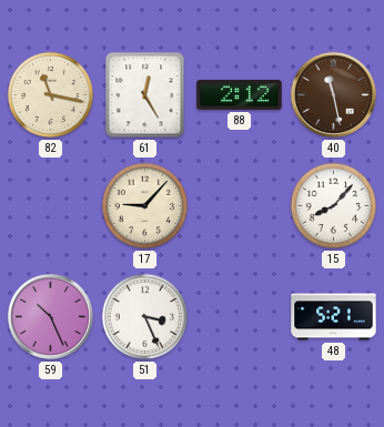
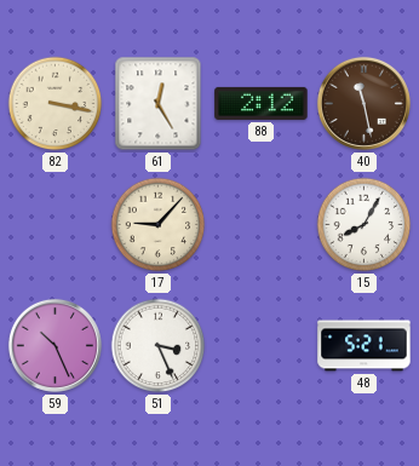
82: 11:17 -> 3:17 (56, 104)
15: 8:07 -> 8:05 (365, 225)
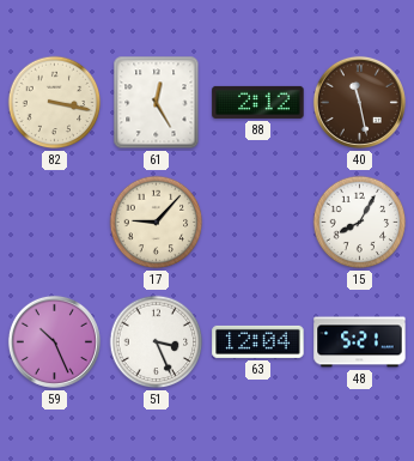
63: none -> 12:04 (258, 341)
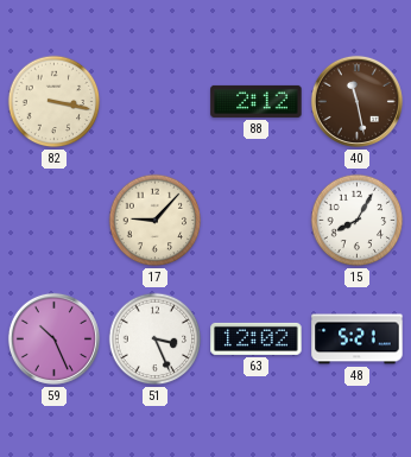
61: 12:25 -> none (157, 103)
63: 12:04 -> 12:02 (257, 338)
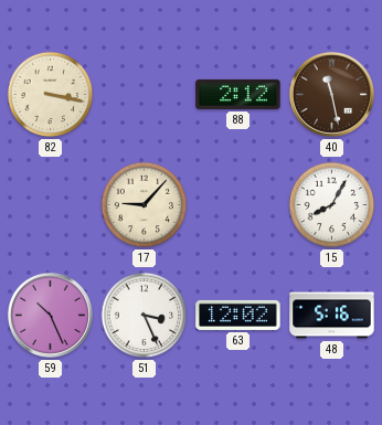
48: 5:21 -> 5:16 (332, 316)
